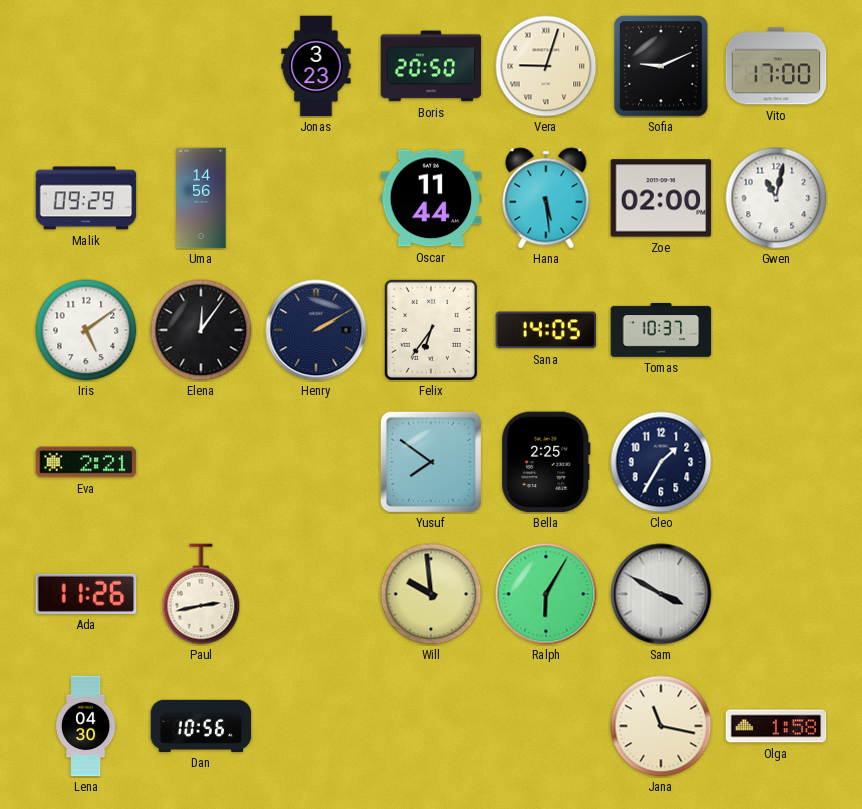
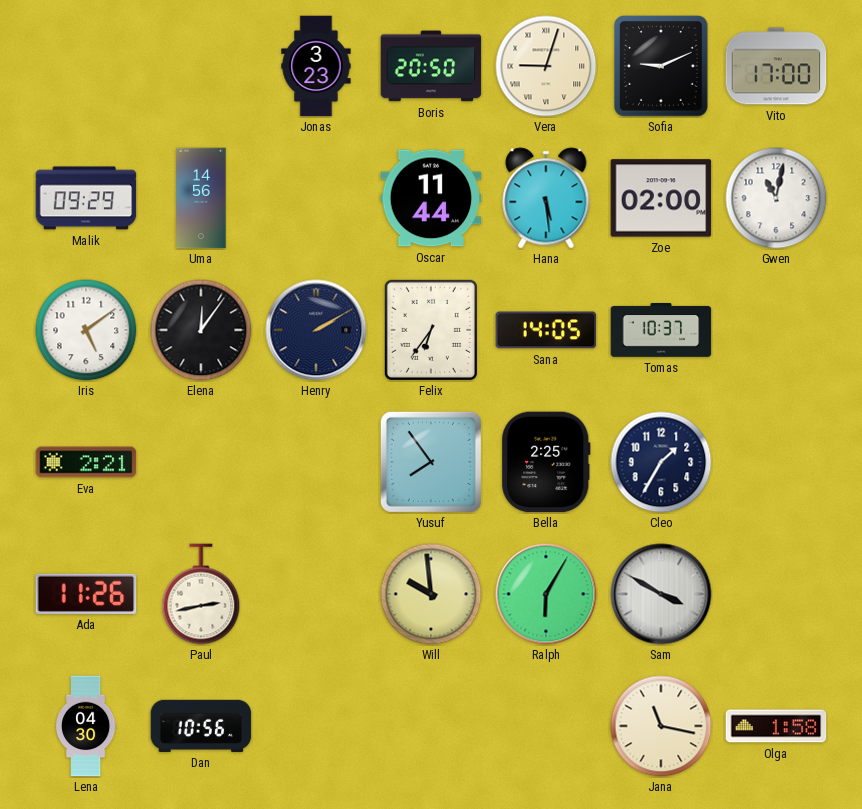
Yusuf: 7:51 -> 7:54 (431, 462)
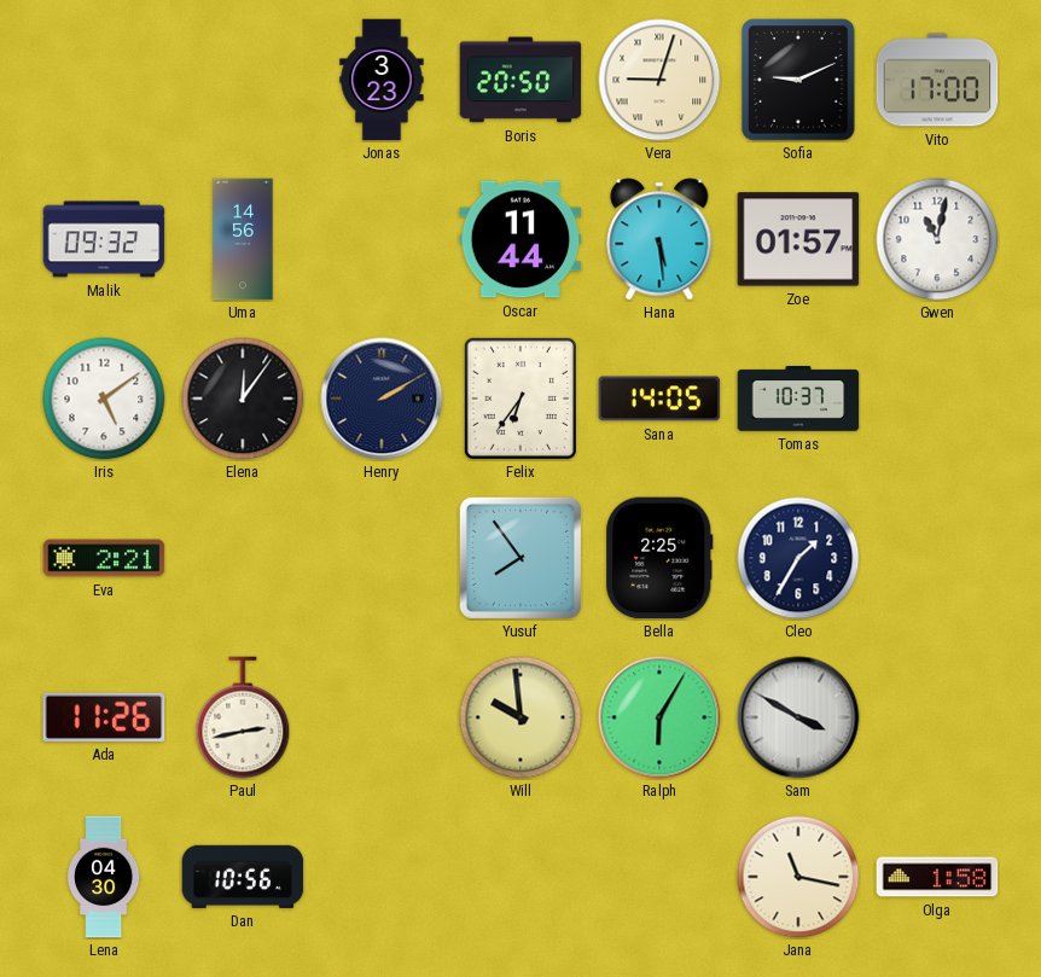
Malik: 09:29 -> 09:32 (104, 239)
Zoe: 02:00 -> 01:57 (798, 239)
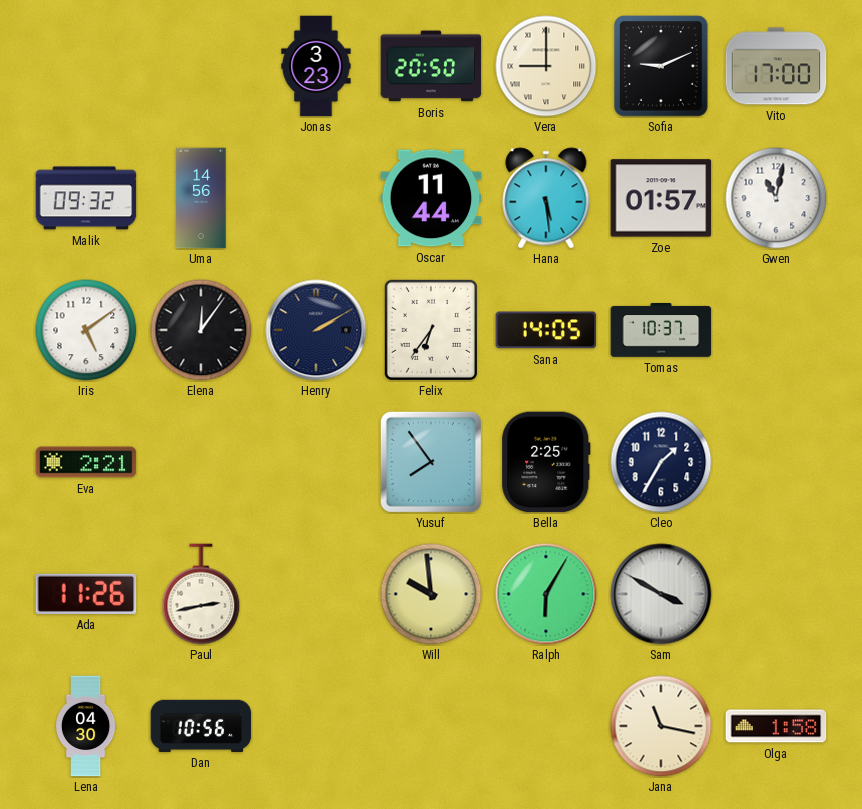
Vera: 9:03 -> 9:00 (546, 66)
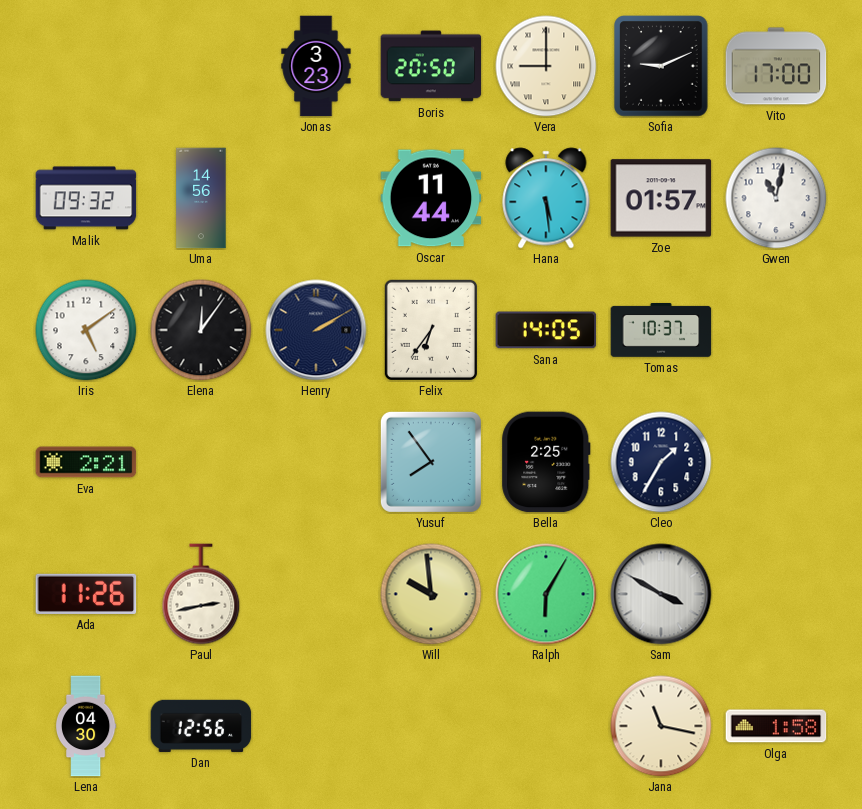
Dan: 10:56 -> 12:56 (201, 726)
